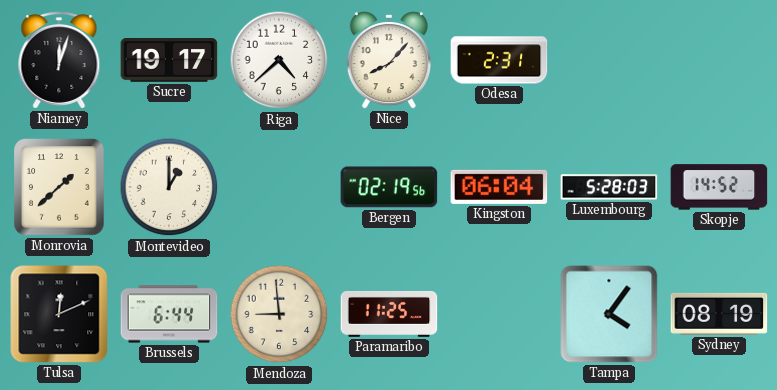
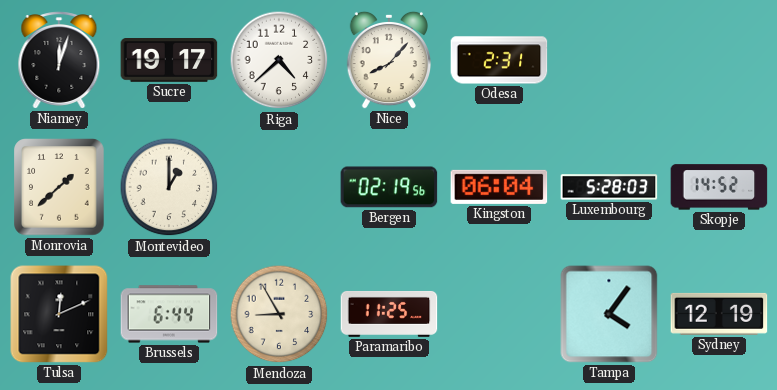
Mendoza: 8:59 -> 8:55 (279, 314)
Sydney: 08:19 -> 12:19 (719, 314)
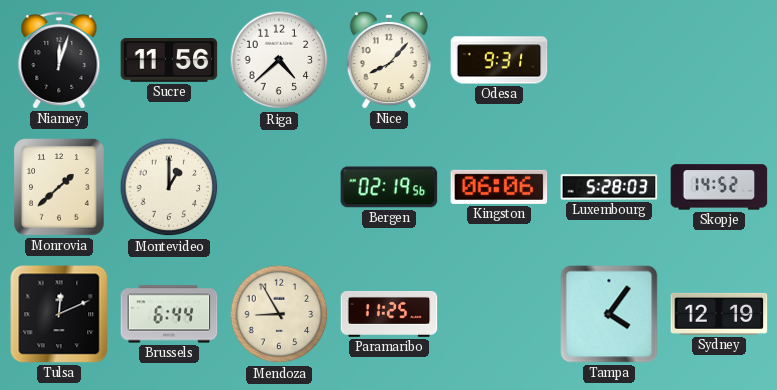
Sucre: 19:17 -> 11:56 (169, 61)
Odesa: 2:31 -> 9:31 (499, 60)
Kingston: 06:04 -> 06:06 (499, 187)
